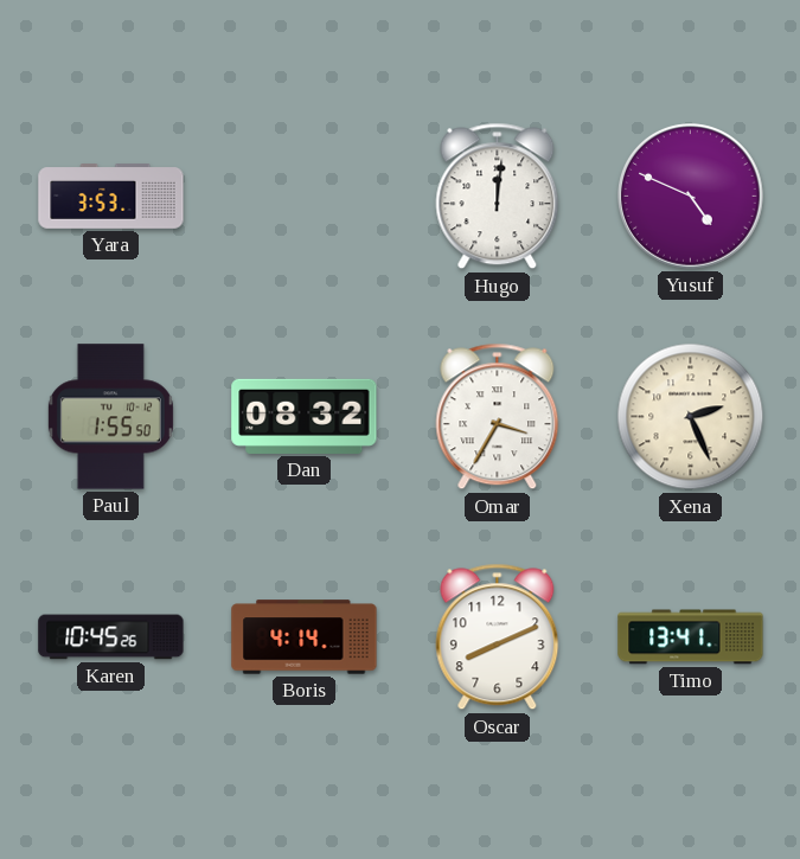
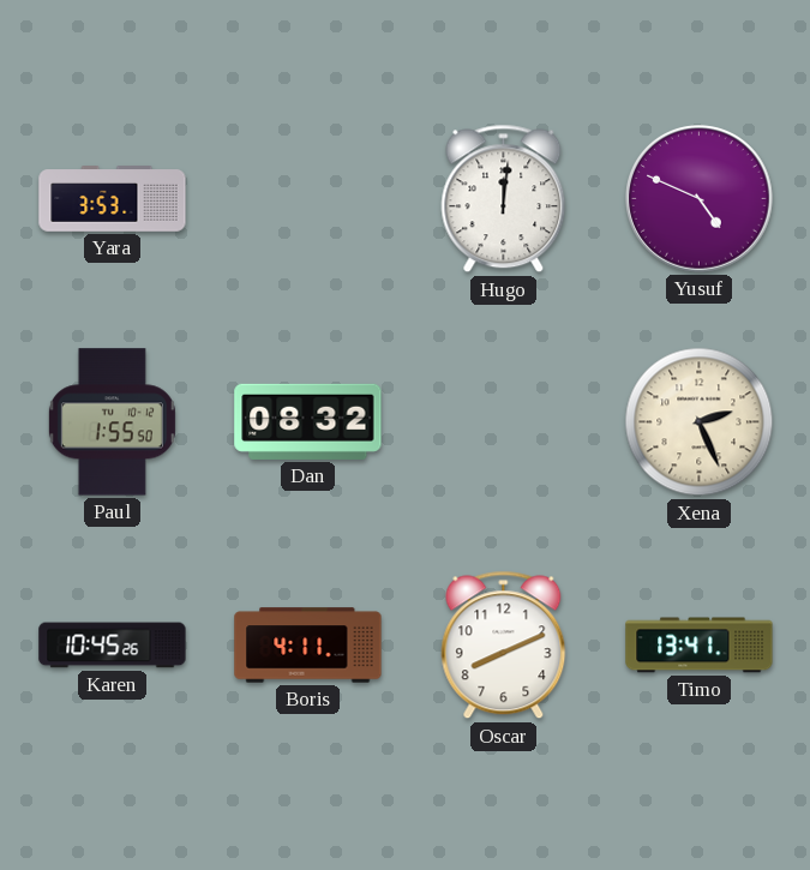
Omar: 3:35 -> none (498, 417)
Boris: 4:14 -> 4:11 (308, 646)
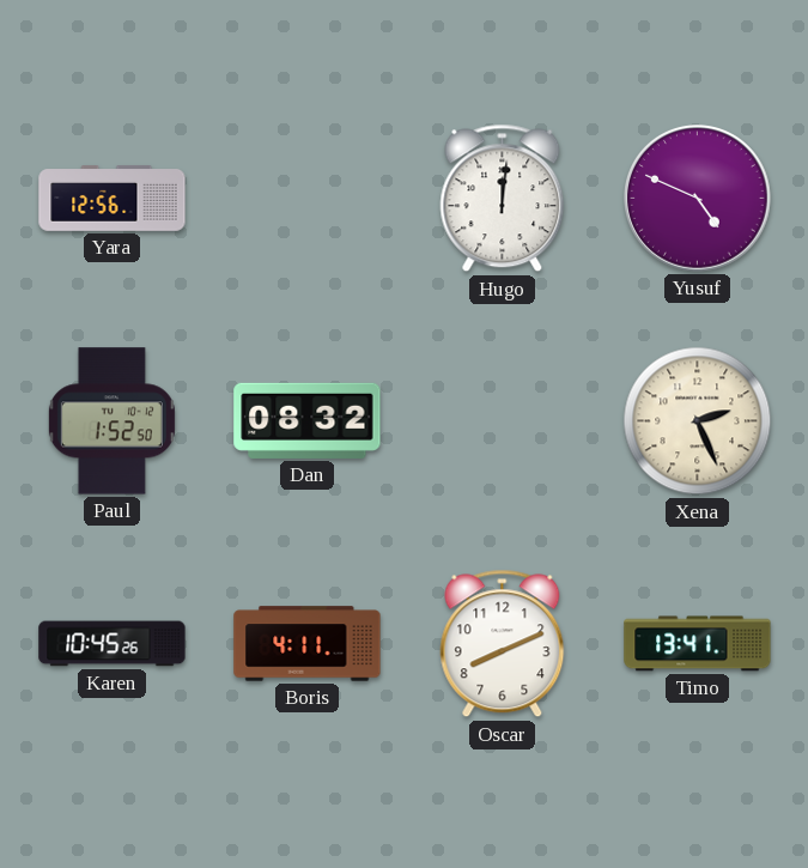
Yara: 3:53 -> 12:56 (113, 199)
Paul: 1:55 -> 1:52 (111, 421)
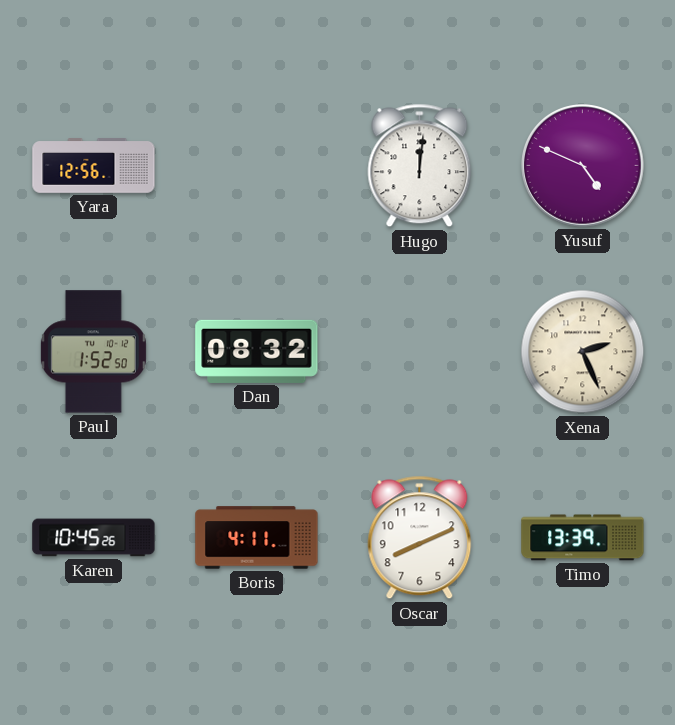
Timo: 13:41 -> 13:39 (583, 538)
